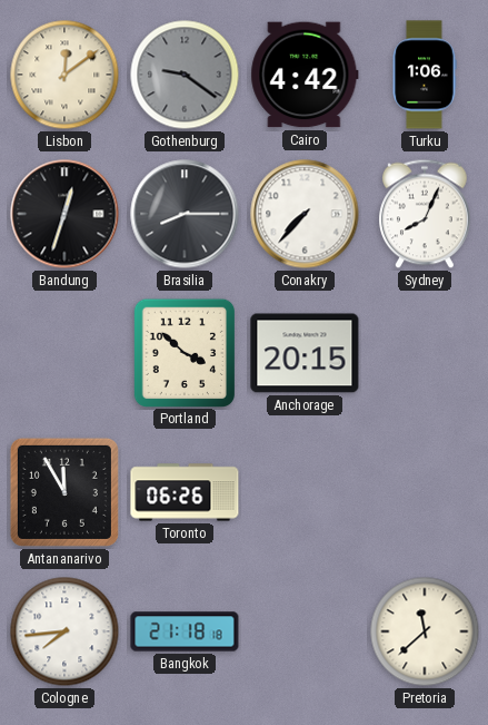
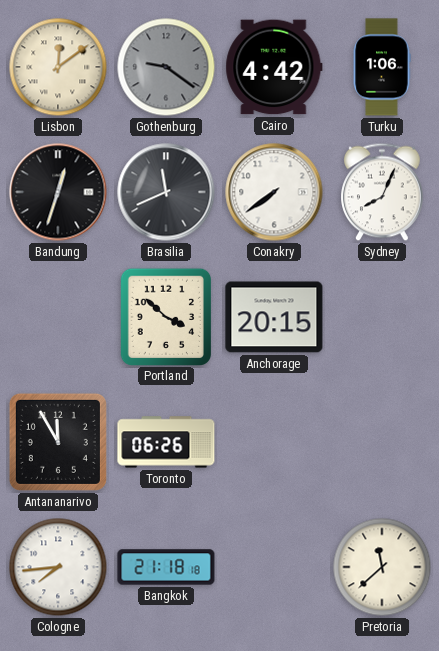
Brasilia: 8:15 -> 11:41 (166, 192)
Conakry: 7:37 -> 7:39 (274, 192)
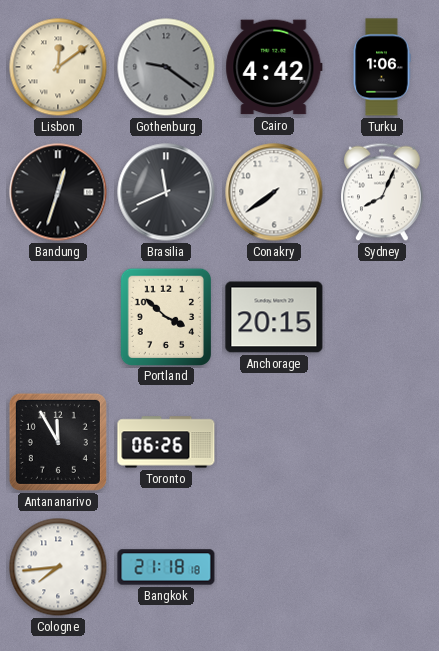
Pretoria: 11:38 -> none (382, 567)
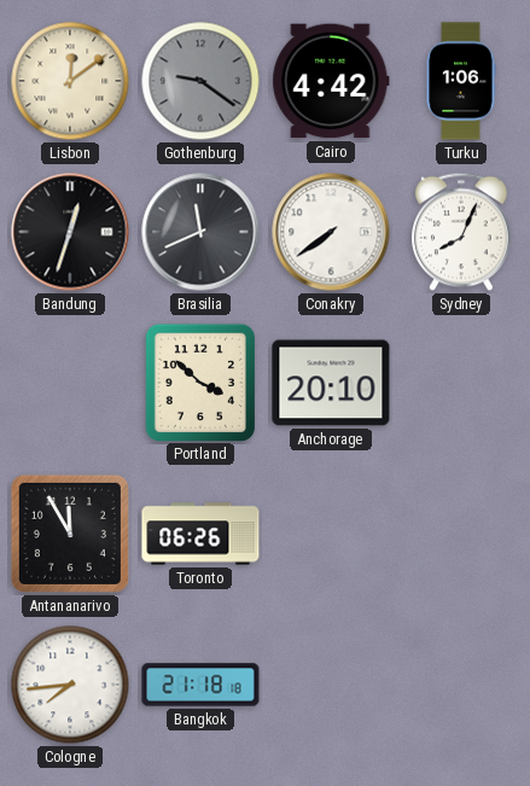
Anchorage: 20:15 -> 20:10 (331, 383)
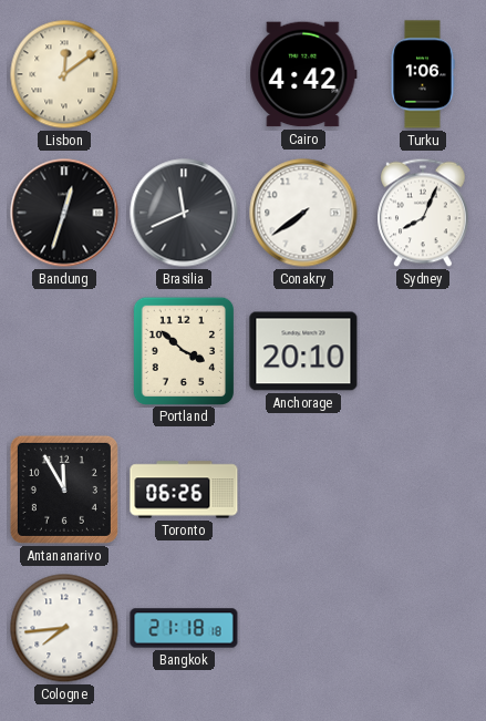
Gothenburg: 9:21 -> none (200, 81)
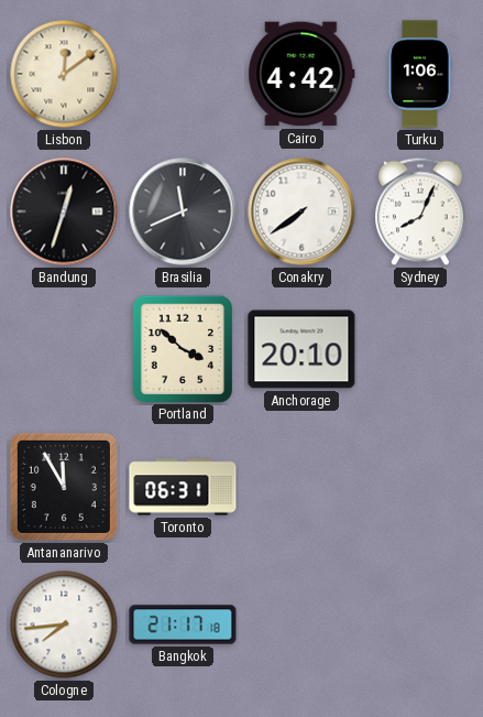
Toronto: 06:26 -> 06:31 (183, 487)
Bangkok: 21:18 -> 21:17 (183, 624)
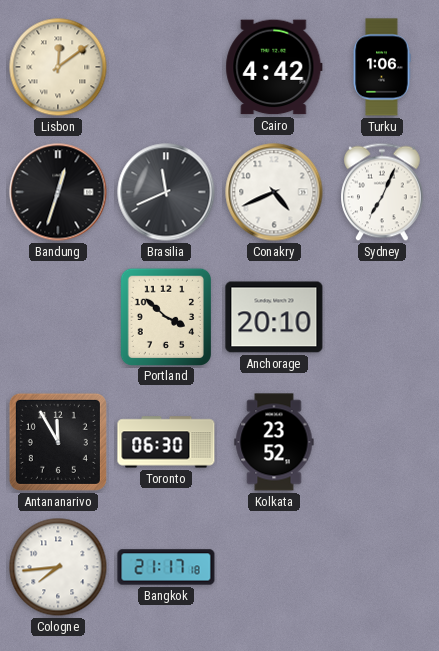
Conakry: 7:39 -> 4:41 (274, 192)
Sydney: 8:04 -> 7:04 (383, 192)
Toronto: 06:31 -> 06:30 (166, 442)
Kolkata: none -> 23:52 (274, 442)
